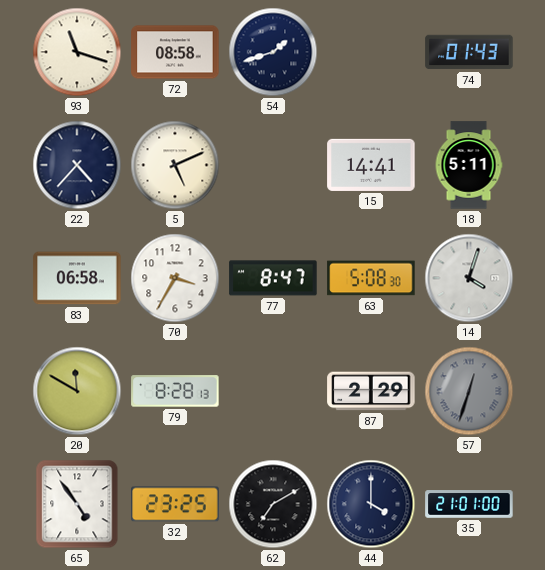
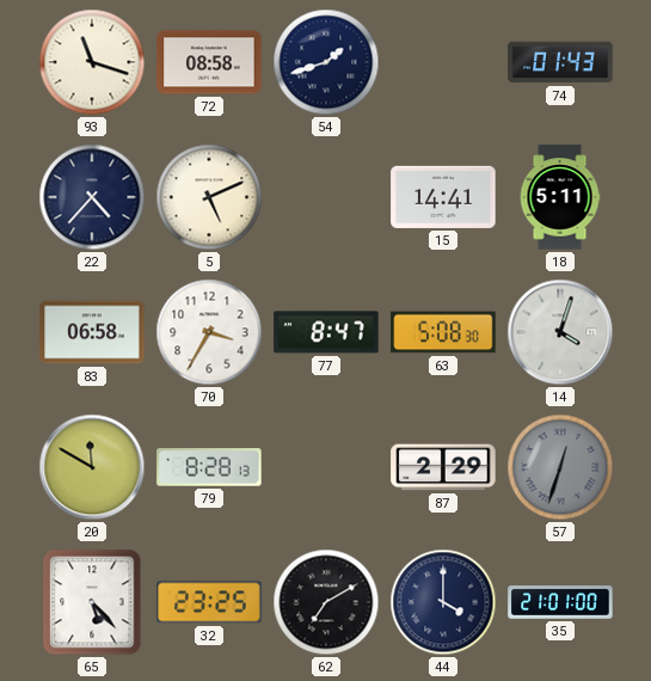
65: 4:54 -> 5:23 (92, 602)
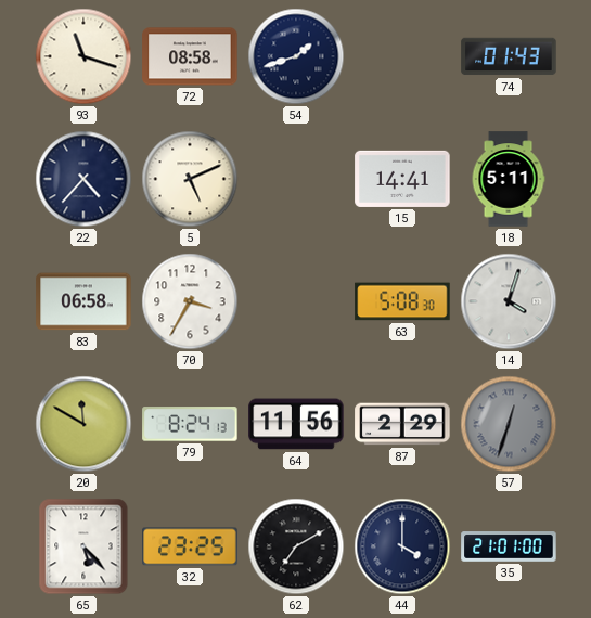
77: 8:47 -> none (326, 332)
79: 8:28 -> 8:24 (190, 424)
64: none -> 11:56 (296, 424)
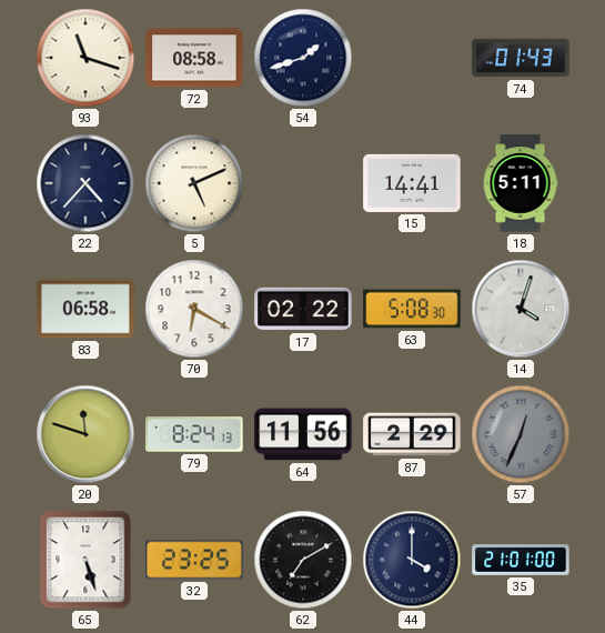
70: 3:35 -> 6:20 (194, 309)
17: none -> 02:22 (303, 309)
20: 11:50 -> 11:48 (85, 434)
57: 12:33 -> 12:34 (521, 434)
65: 5:23 -> 5:27 (85, 560)
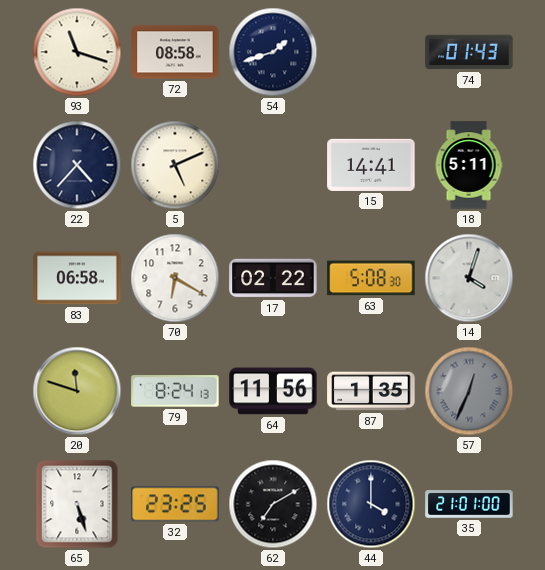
87: 2:29 -> 1:35 (371, 391)
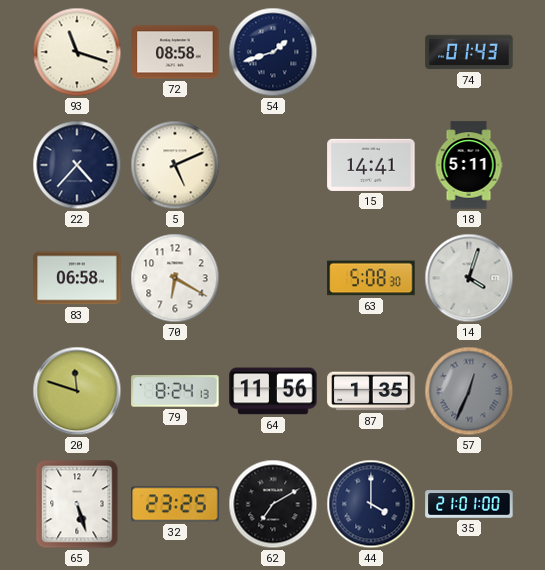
17: 02:22 -> none (273, 278)
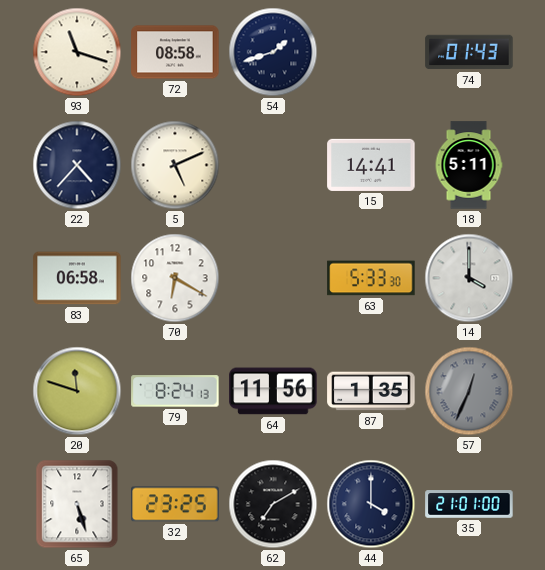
63: 5:08 -> 5:33 (371, 278)
14: 4:03 -> 4:00 (469, 278)
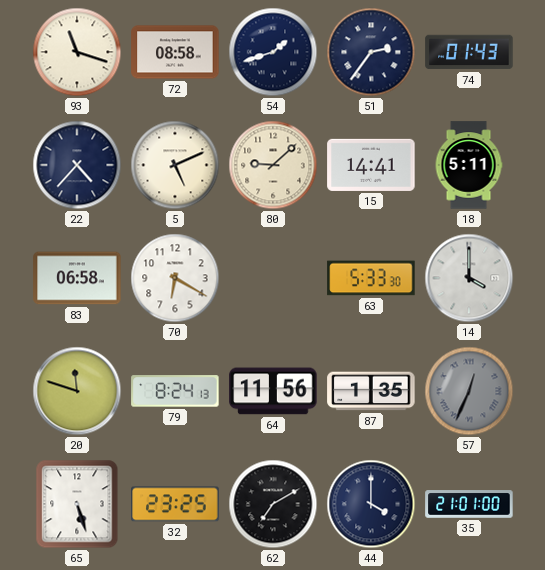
51: none -> 2:36 (371, 52)
80: none -> 9:08 (273, 165)
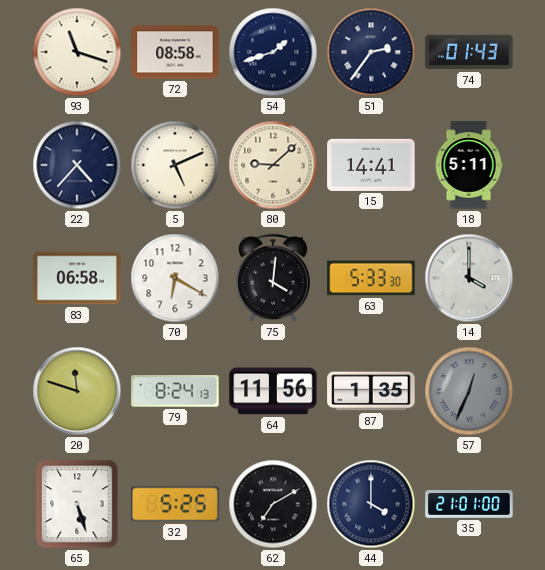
75: none -> 4:01 (273, 278)
32: 23:25 -> 5:25 (175, 504)
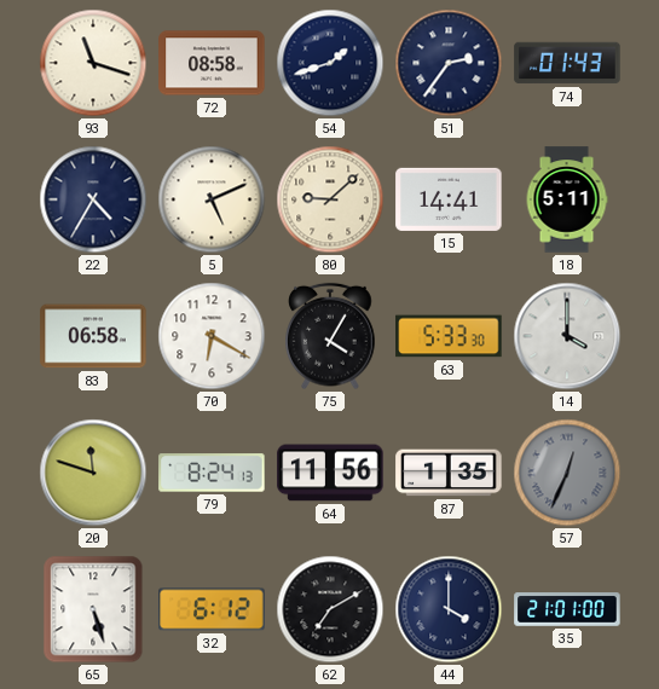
22: 4:37 -> 4:35 (93, 199)
75: 4:01 -> 4:05 (330, 336)
32: 5:25 -> 6:12 (212, 609)
